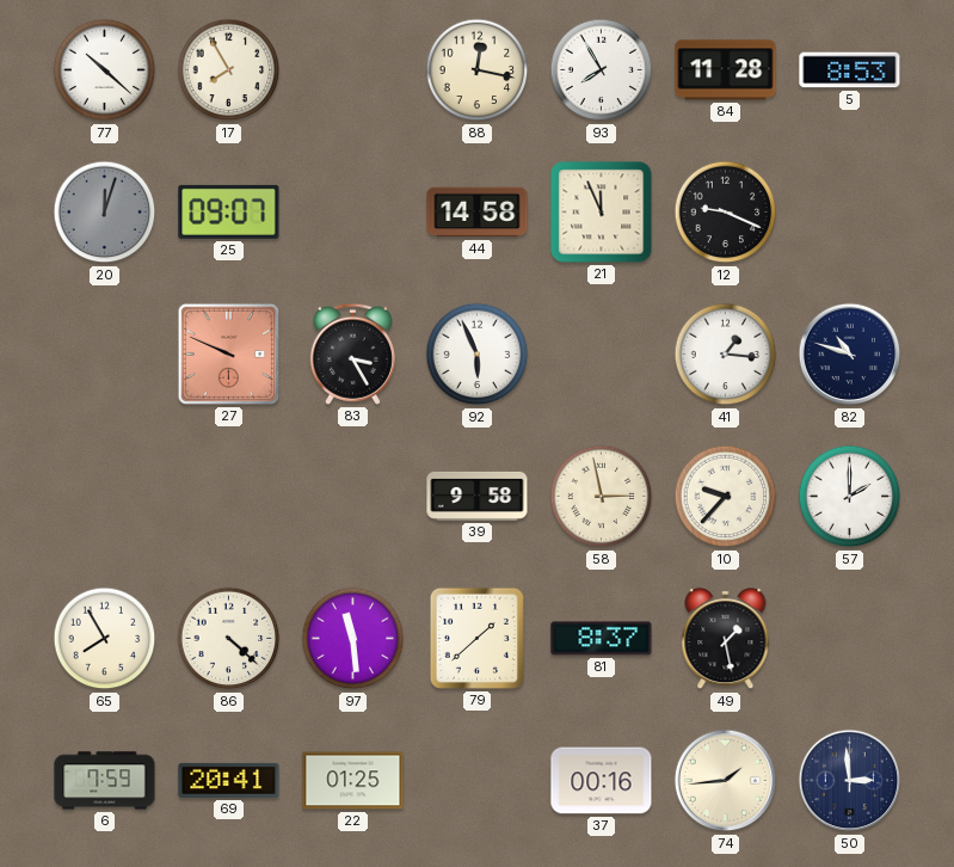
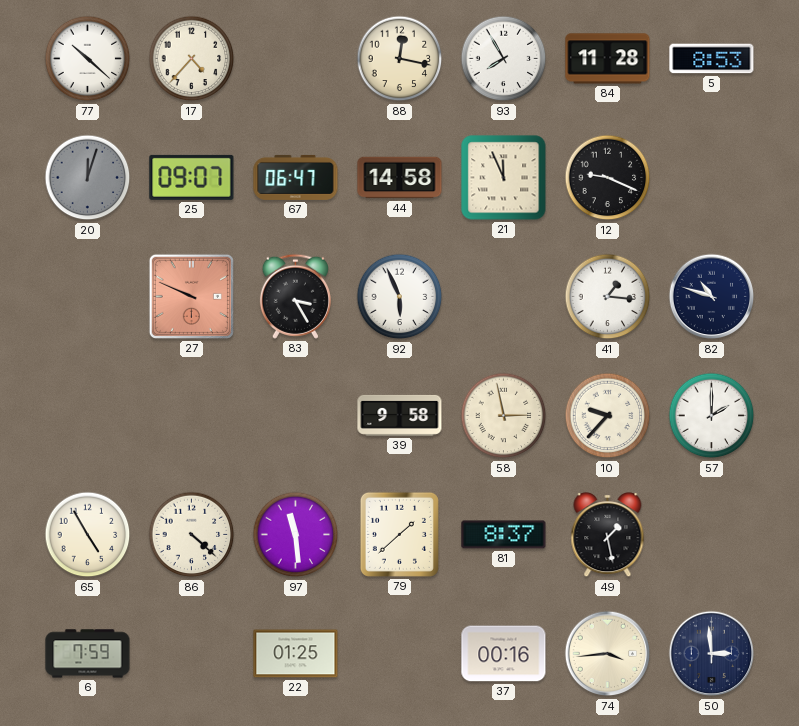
17: 7:55 -> 4:37 (192, 59)
67: none -> 06:47 (296, 177)
65: 7:55 -> 4:55 (88, 535)
69: 20:41 -> none (229, 780)
74: 1:44 -> 3:44 (608, 654)
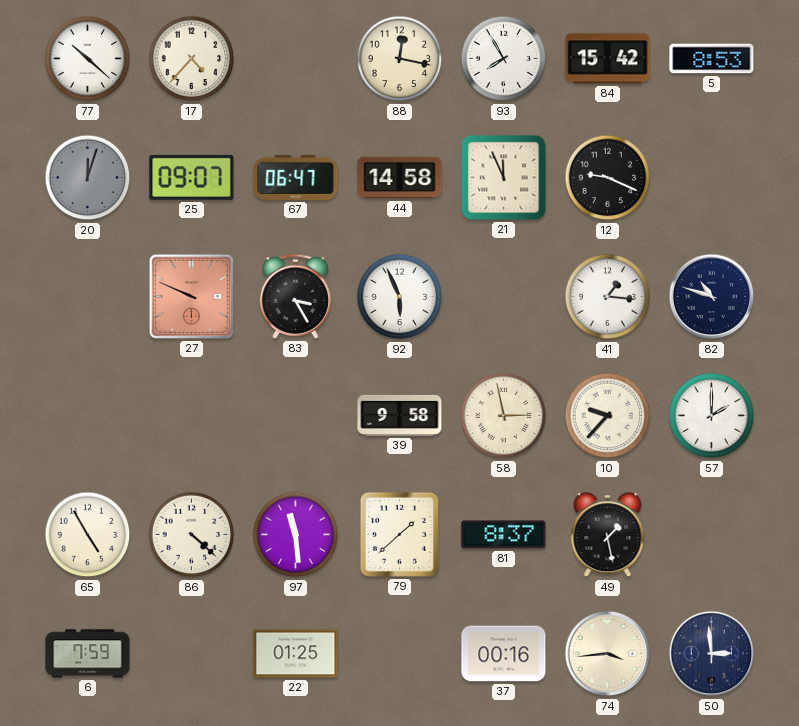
84: 11:28 -> 15:42 (608, 59)
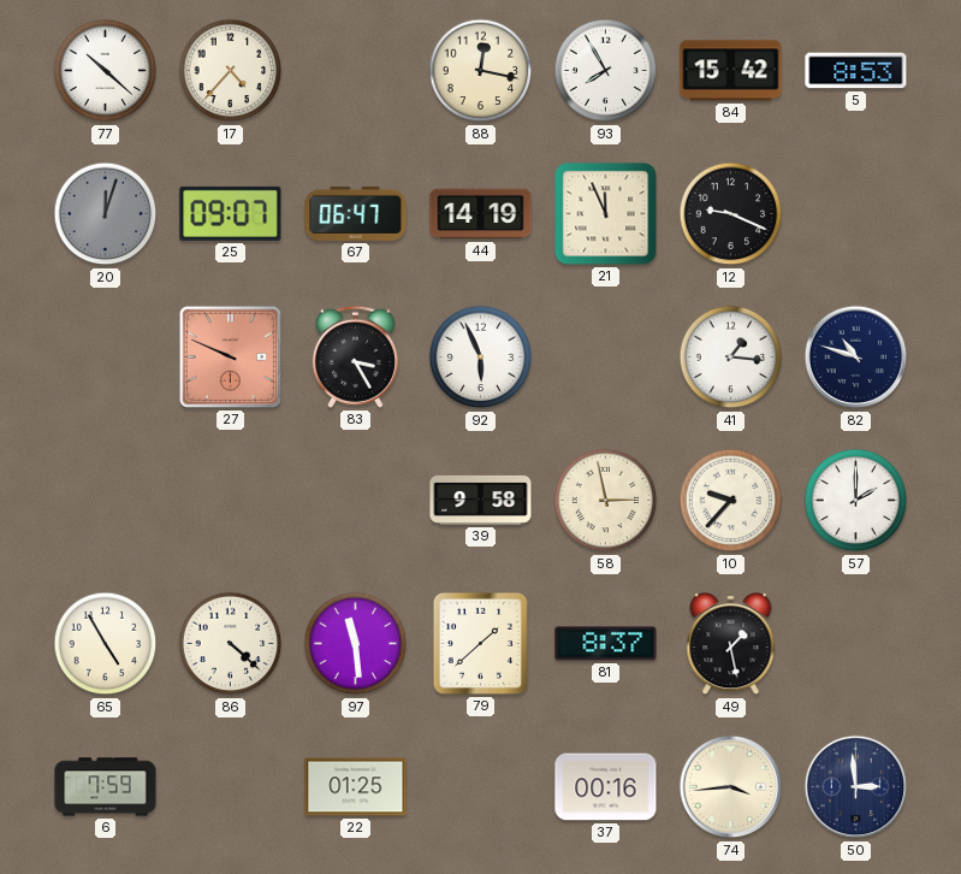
44: 14:58 -> 14:19 (481, 214)
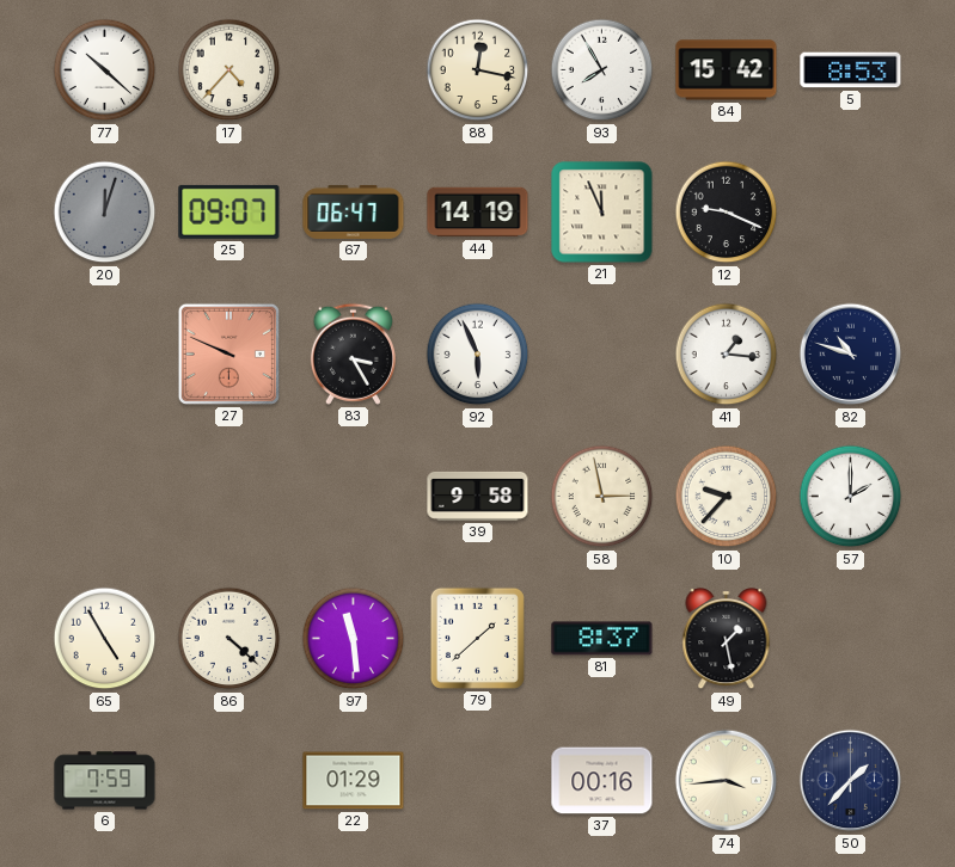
22: 01:25 -> 01:29 (354, 781)
50: 2:59 -> 1:37 (851, 781)
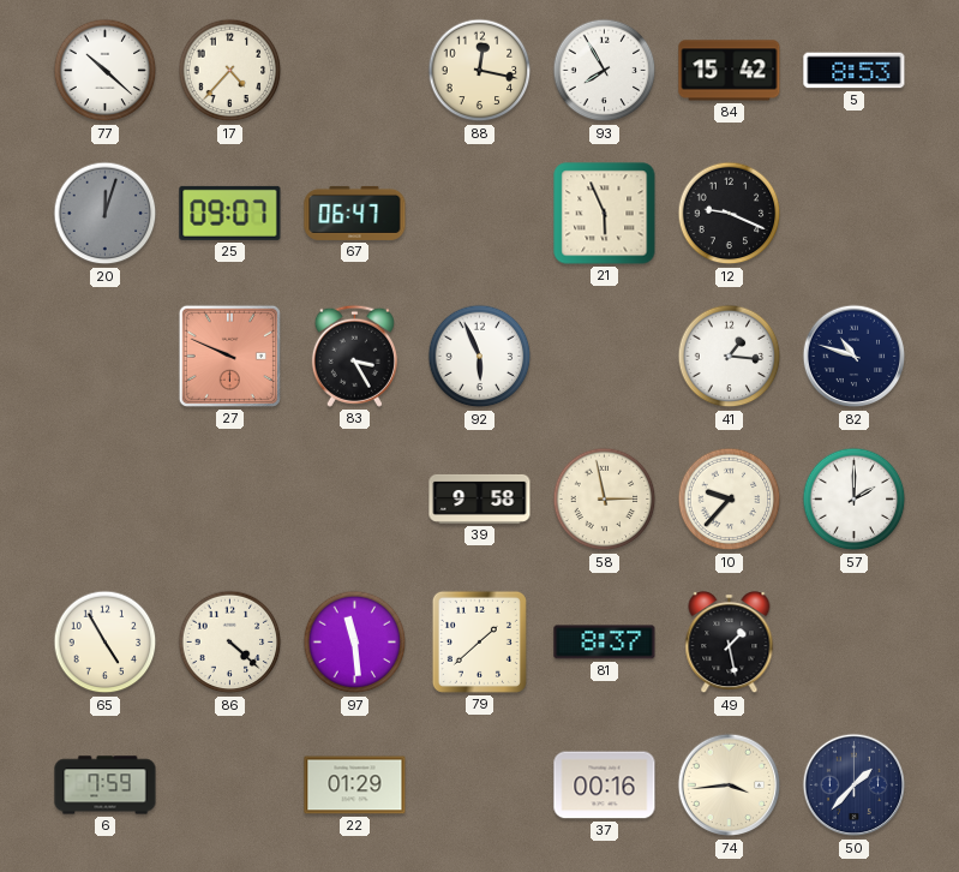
44: 14:19 -> none (478, 213)
21: 11:56 -> 5:56 (605, 214)
